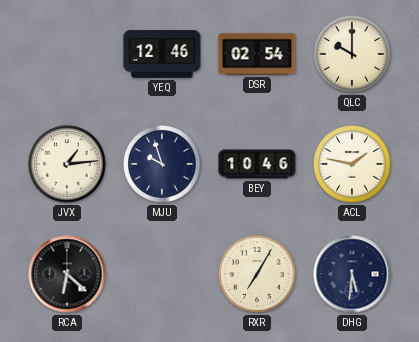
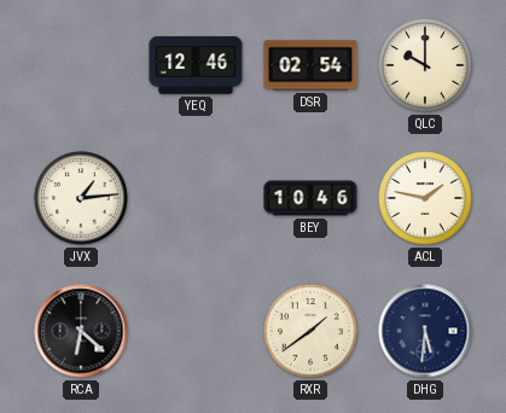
MJU: 9:57 -> none (162, 164)
RXR: 7:05 -> 1:39 (310, 331)
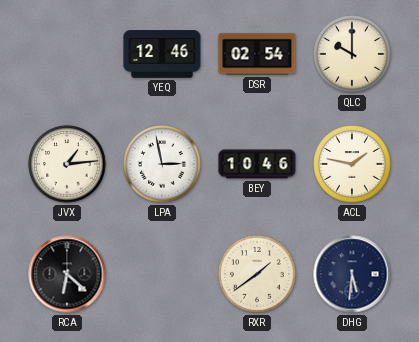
LPA: none -> 2:58 (162, 164)
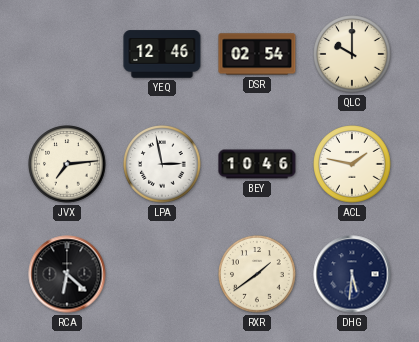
JVX: 1:14 -> 7:14 (67, 164)
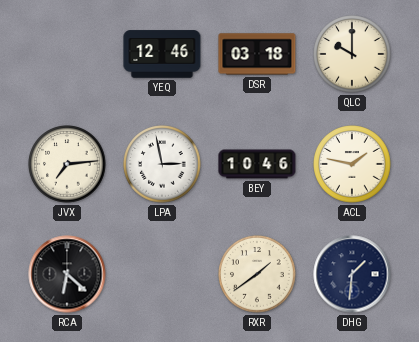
DSR: 02:54 -> 03:18 (257, 54)
DHG: 5:31 -> 1:31 (352, 274)
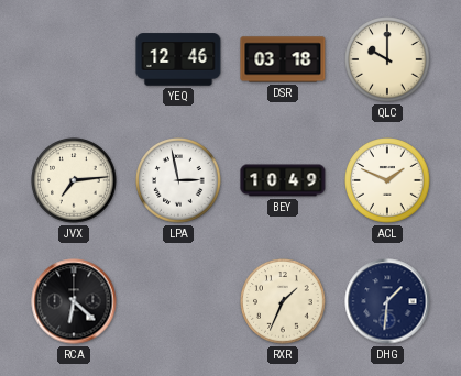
BEY: 10:46 -> 10:49 (283, 180)
ACL: 1:47 -> 1:49 (387, 180)
RXR: 1:39 -> 1:34 (283, 301)
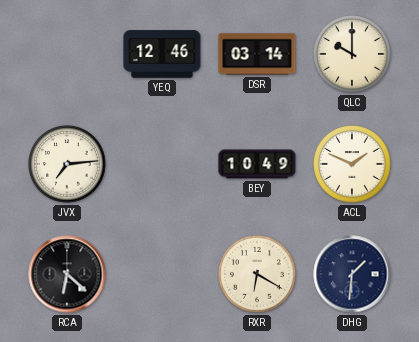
DSR: 03:18 -> 03:14 (257, 54)
LPA: 2:58 -> none (178, 180)
RXR: 1:34 -> 6:20 (257, 274)
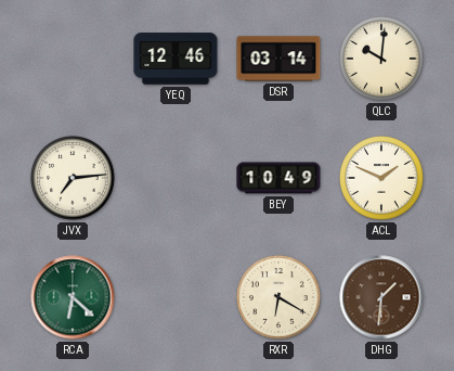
QLC: 10:00 -> 10:01 (381, 59)
RCA dial: black -> green (73, 297)
DHG dial: navy -> brown (381, 297)
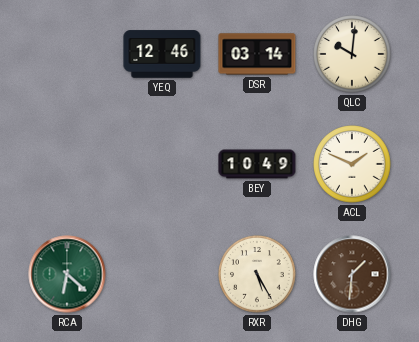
JVX: 7:14 -> none (73, 178)
RXR: 6:20 -> 5:25 (257, 274)
